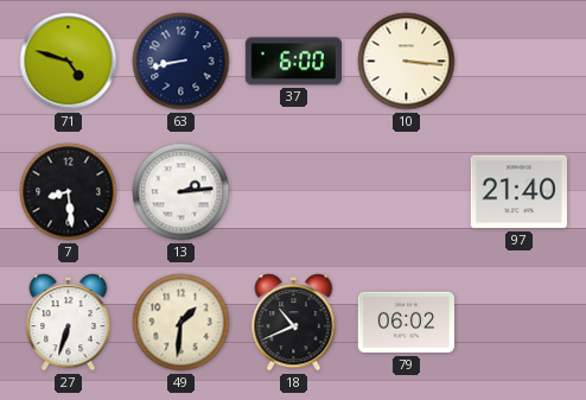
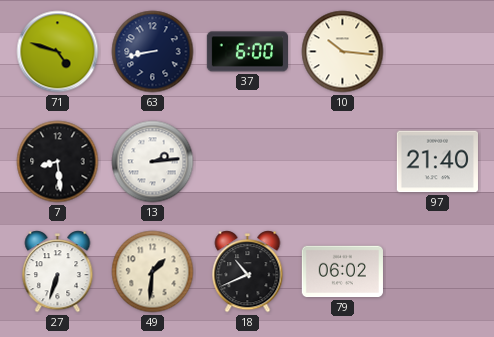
10: 3:16 -> 10:16 (343, 52)
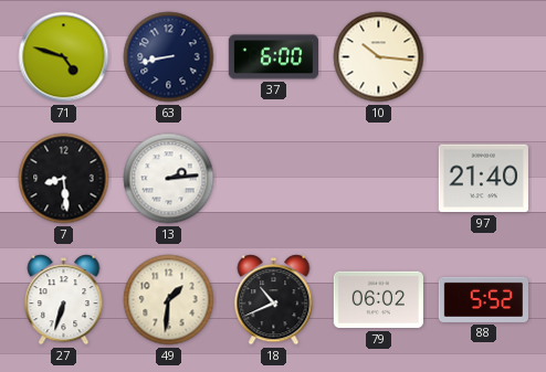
88: none -> 5:52 (483, 299)
